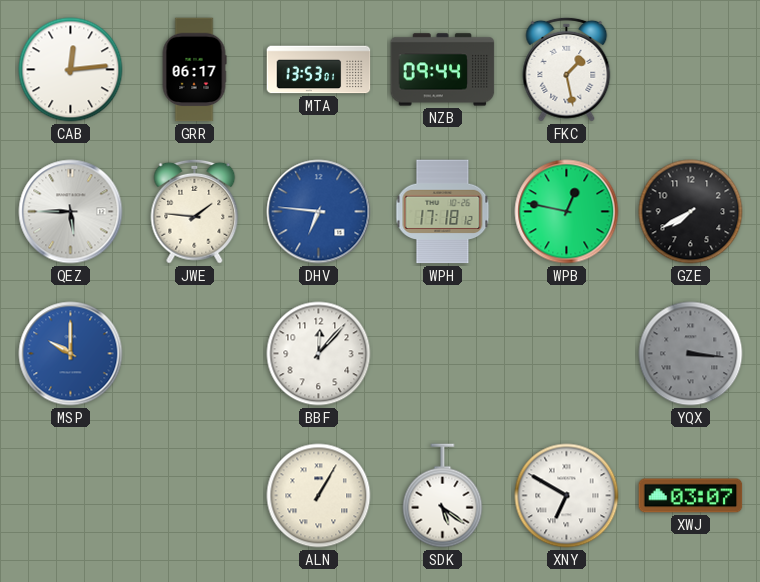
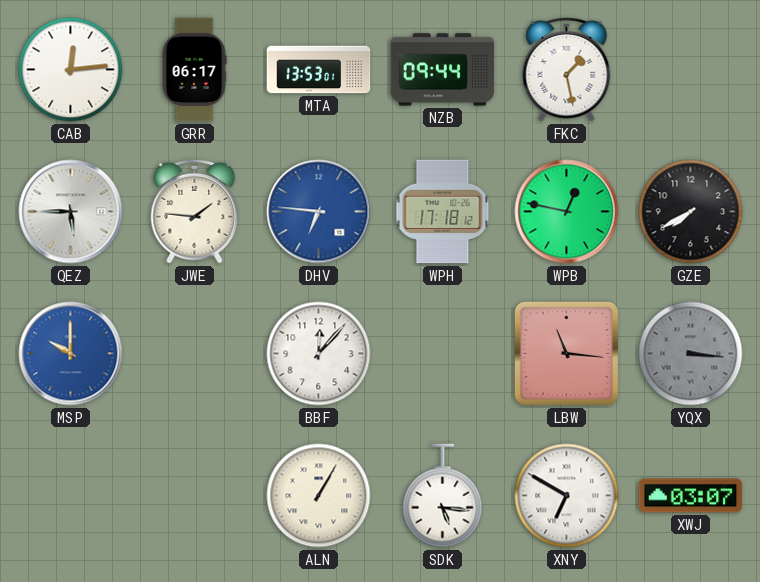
LBW: none -> 11:16 (566, 353)
SDK: 5:21 -> 5:16 (443, 496)
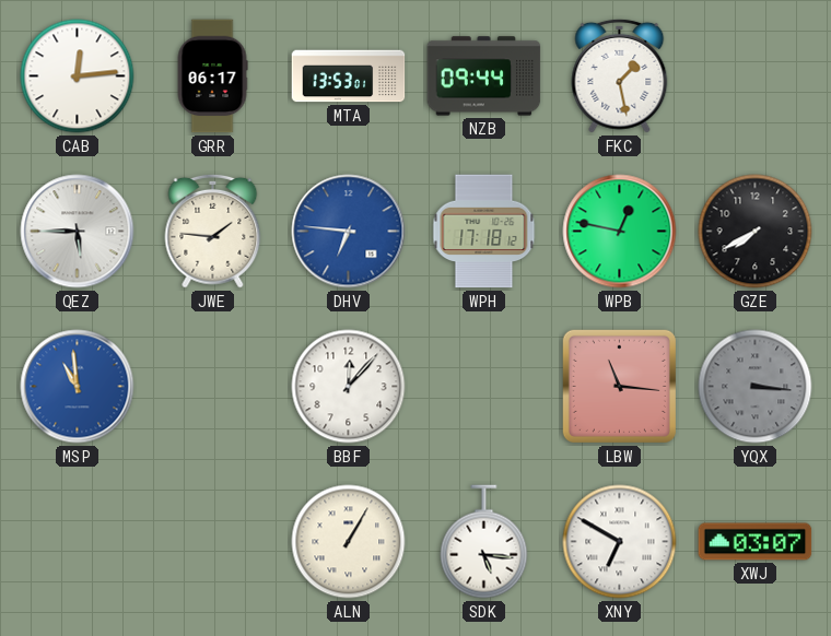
MSP: 10:00 -> 10:59 (78, 387)
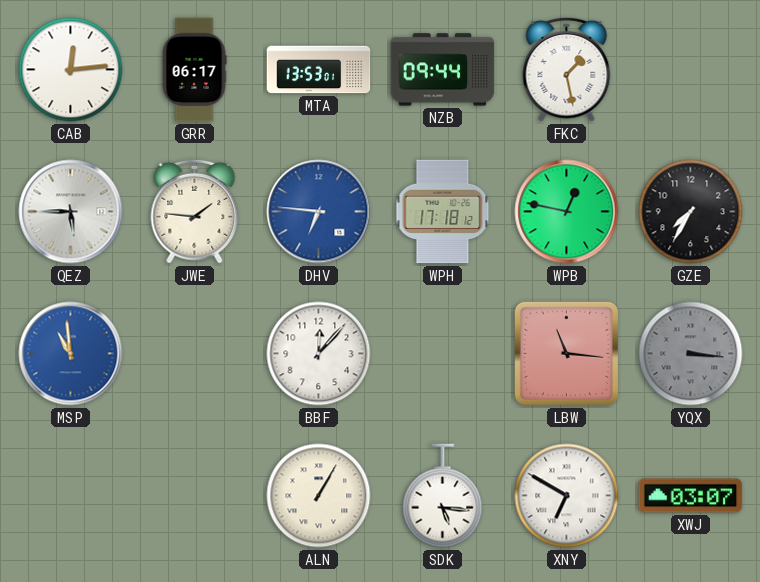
GZE: 7:40 -> 7:35 (691, 212)
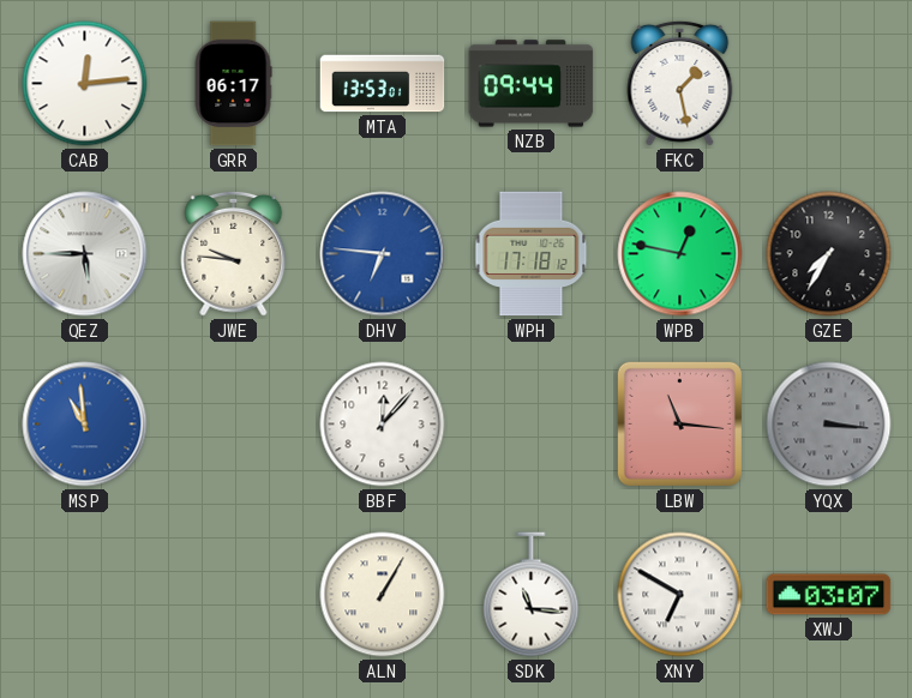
JWE: 1:46 -> 9:46 (234, 253)
SDK: 5:16 -> 11:16 (532, 595)
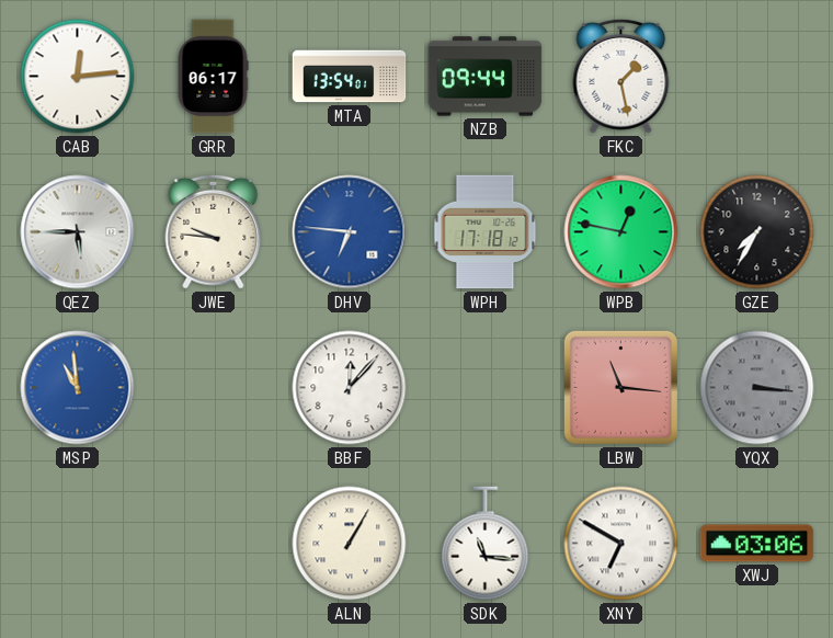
MTA: 13:53 -> 13:54 (350, 77)
XWJ: 03:07 -> 03:06 (757, 544)
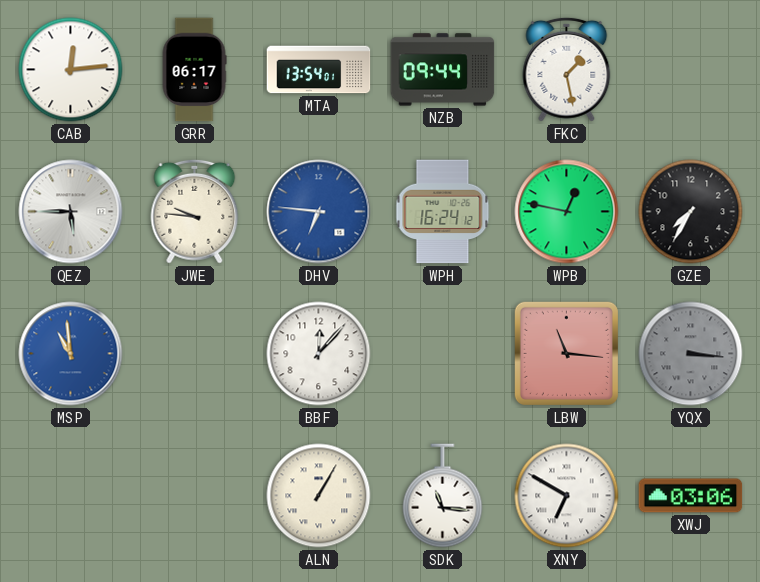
WPH: 17:18 -> 16:24 (443, 212)
